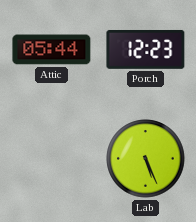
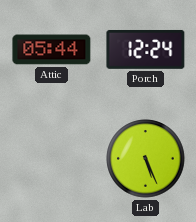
Porch: 12:23 -> 12:24 (146, 49)
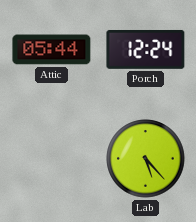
Lab: 5:26 -> 5:23 (146, 159)
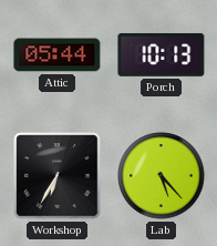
Porch: 12:24 -> 10:13 (162, 54)
Workshop: none -> 6:35 (58, 176)
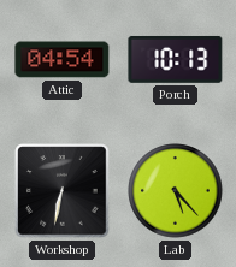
Attic: 05:44 -> 04:54 (63, 60)
Workshop: 6:35 -> 6:32 (63, 191)
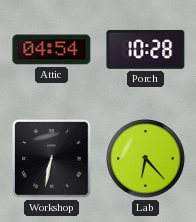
Porch: 10:13 -> 10:28 (146, 49)
Lab: 5:23 -> 6:23 (146, 159)
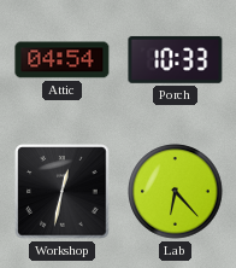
Porch: 10:28 -> 10:33 (176, 59)
Workshop: 6:32 -> 12:32 (63, 192)
